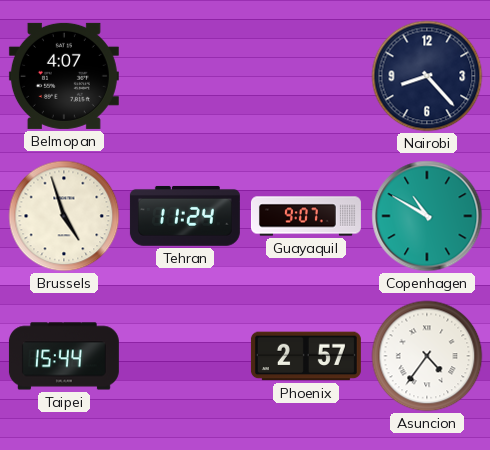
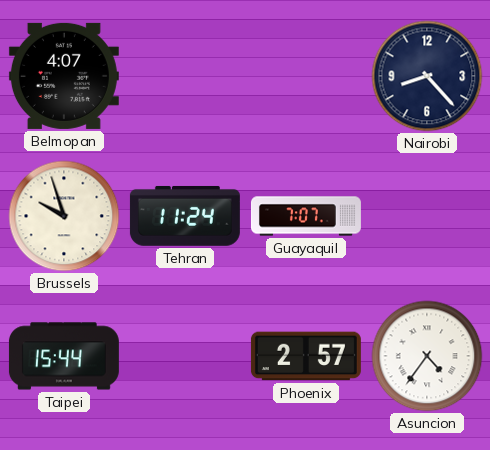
Brussels: 4:57 -> 9:57 (64, 216)
Guayaquil: 9:07 -> 7:07 (306, 216)
Copenhagen: 10:50 -> none (427, 216)
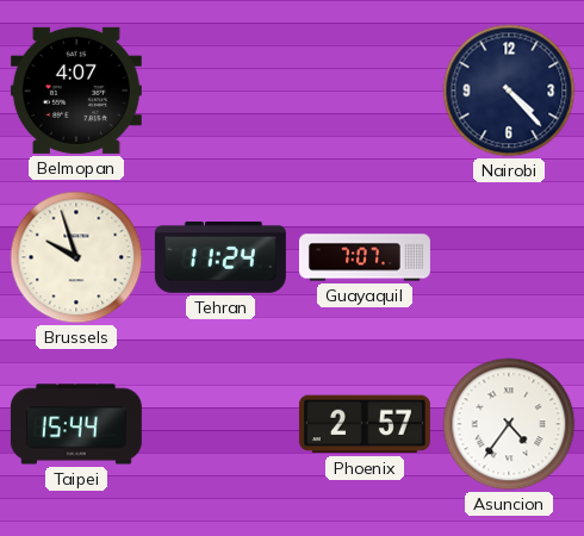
Nairobi: 8:23 -> 4:23 (509, 91)
